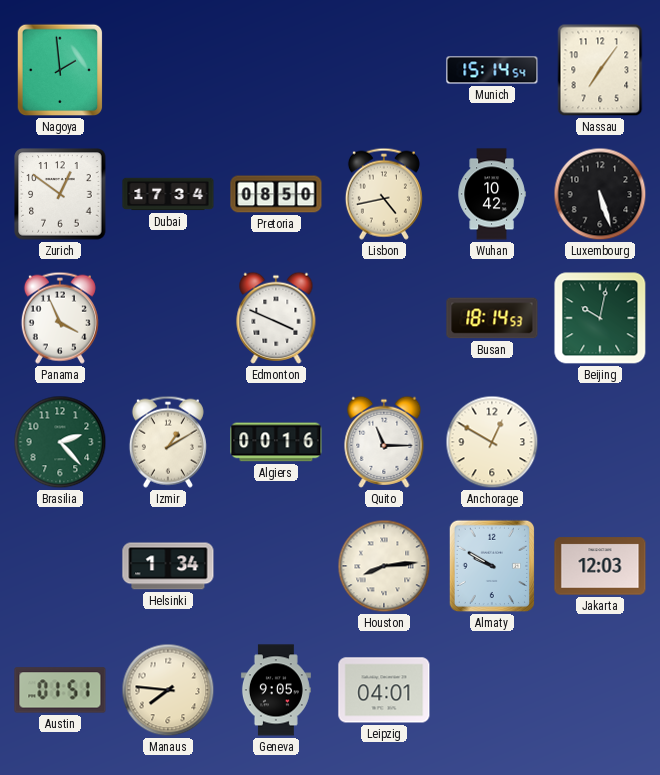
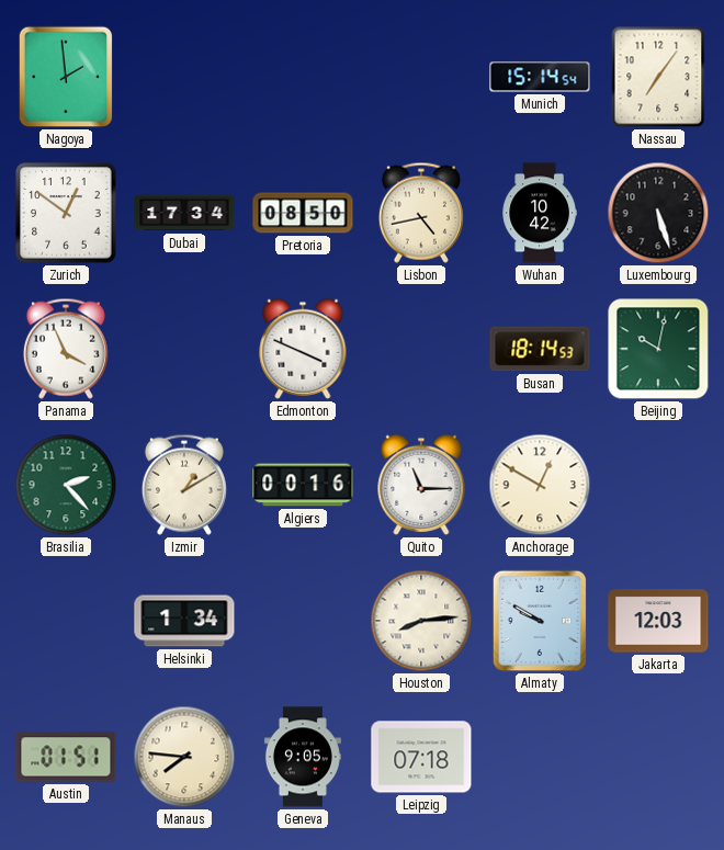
Leipzig: 04:01 -> 07:18 (421, 757)
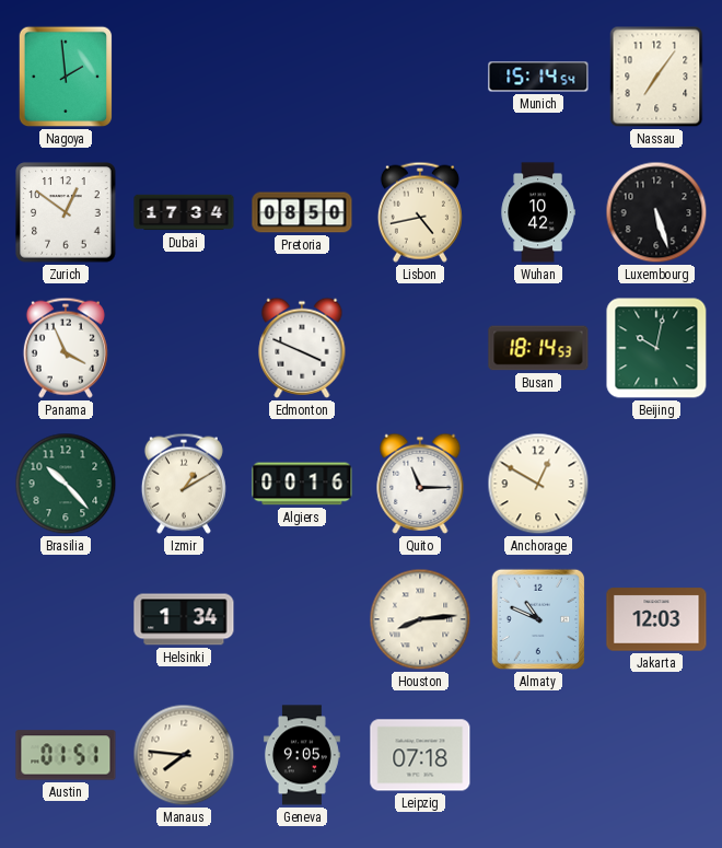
Brasilia: 2:23 -> 10:23 (66, 484)
Almaty: 9:50 -> 10:49 (538, 619)
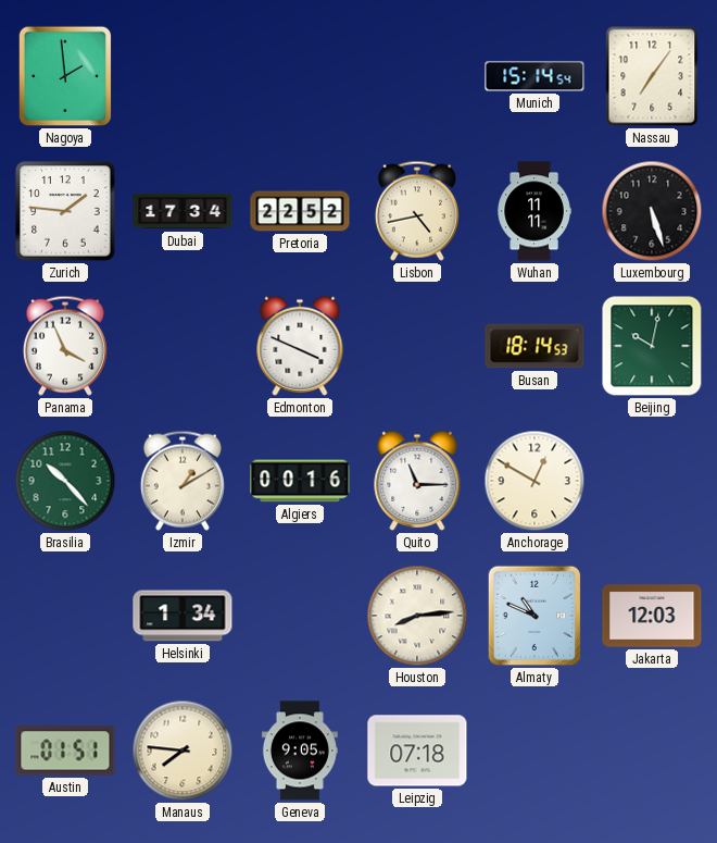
Zurich: 12:51 -> 1:46 (65, 211)
Pretoria: 08:50 -> 22:52 (300, 211)
Wuhan: 10:42 -> 11:11 (534, 211)
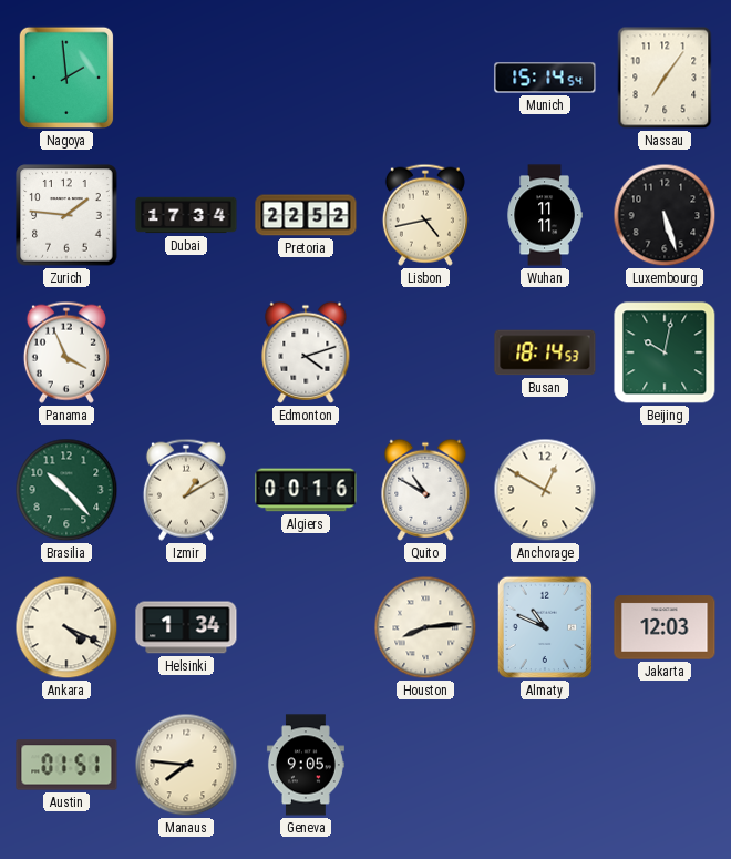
Edmonton: 3:49 -> 4:12 (306, 352)
Quito: 11:15 -> 10:50 (425, 490)
Ankara: none -> 4:19 (66, 627)
Leipzig: 07:18 -> none (417, 751)
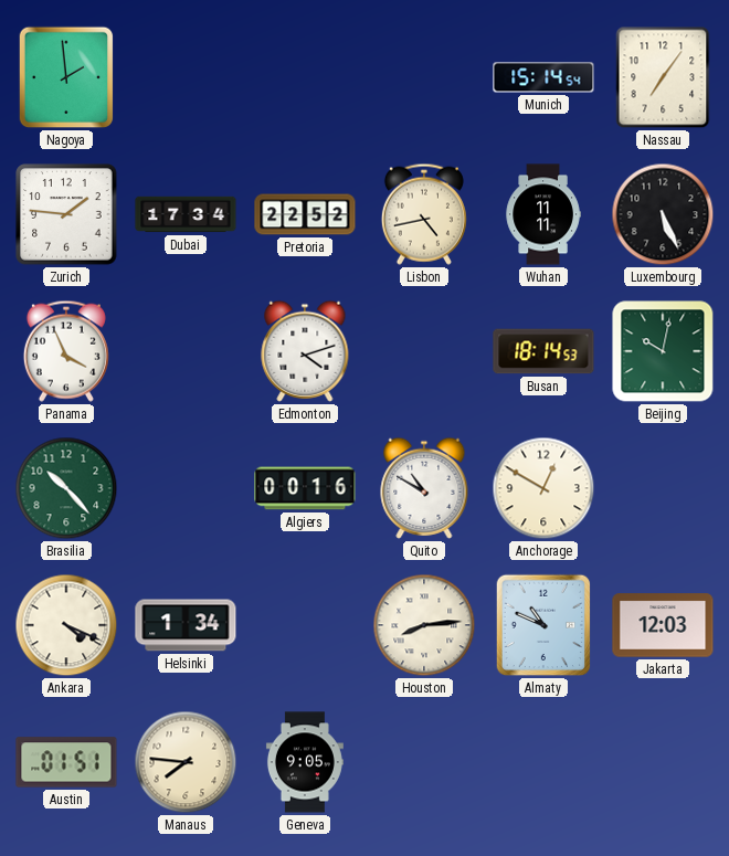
Luxembourg: 5:27 -> 5:26 (663, 214)
Izmir: 1:10 -> none (186, 490)
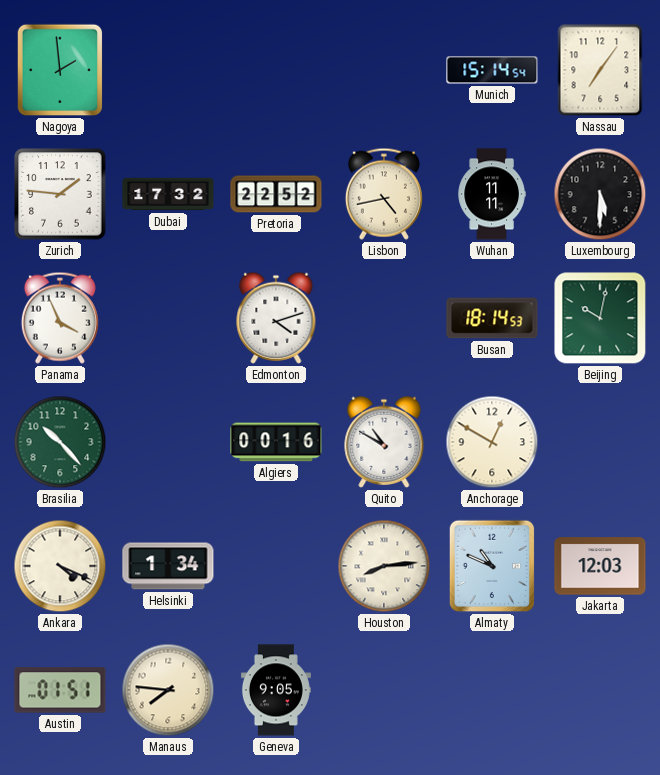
Dubai: 17:34 -> 17:32 (168, 194)
Luxembourg: 5:26 -> 5:30 (600, 194)
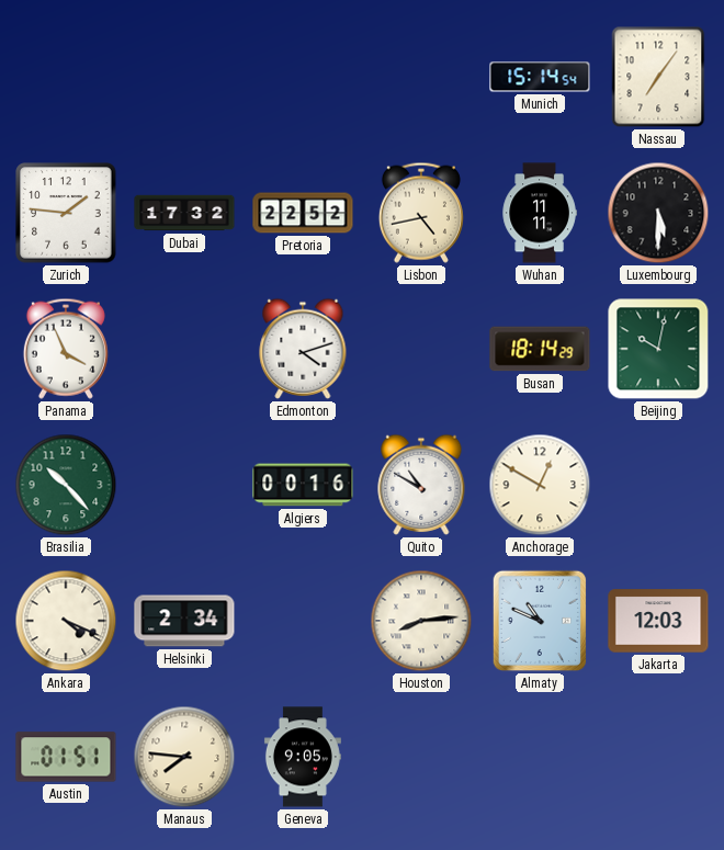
Nagoya: 1:59 -> none (60, 70)
Busan: 18:14:53 -> 18:14:29 (540, 349)
Helsinki: 1:34 -> 2:34 (184, 621)
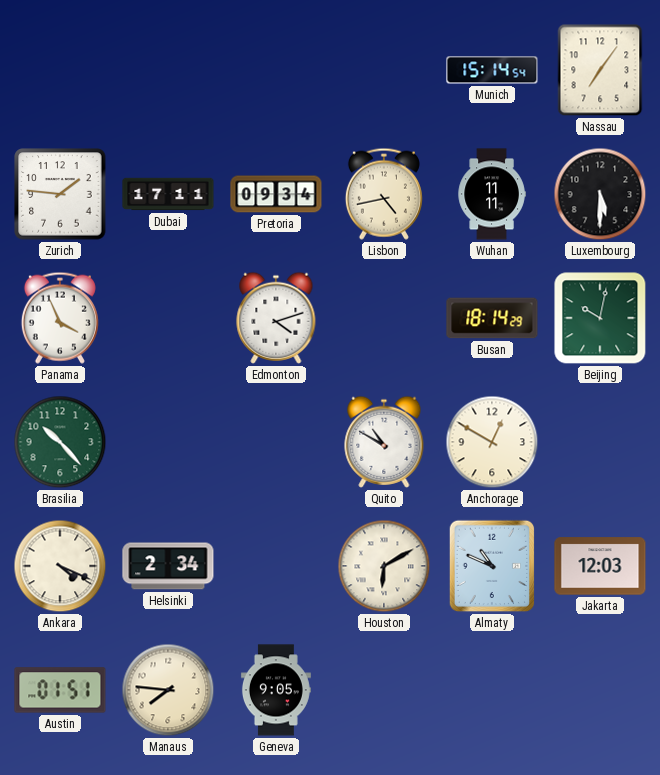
Dubai: 17:32 -> 17:11 (168, 194)
Pretoria: 22:52 -> 09:34 (276, 194)
Algiers: 00:16 -> none (303, 485)
Houston: 8:14 -> 6:10 (384, 566)
